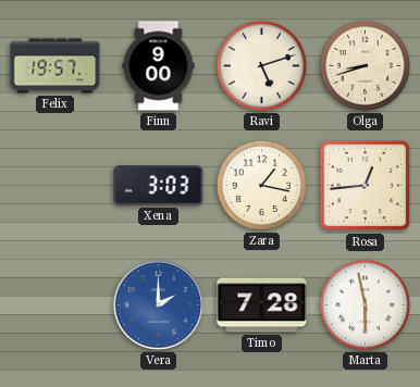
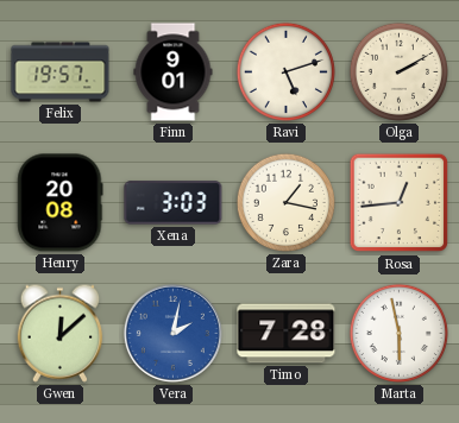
Finn: 9:00 -> 9:01 (174, 72)
Olga: 8:42 -> 2:10 (398, 71)
Henry: none -> 20:08 (61, 203)
Gwen: none -> 12:08 (61, 333)
Vera: 2:00 -> 2:02 (172, 333)
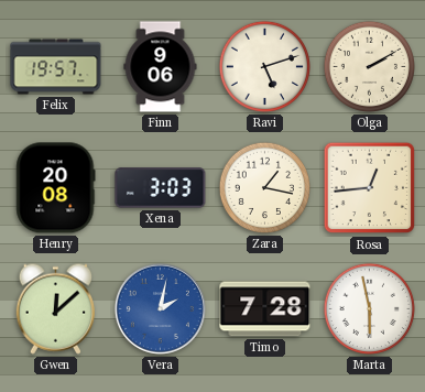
Finn: 9:01 -> 9:06 (161, 67)
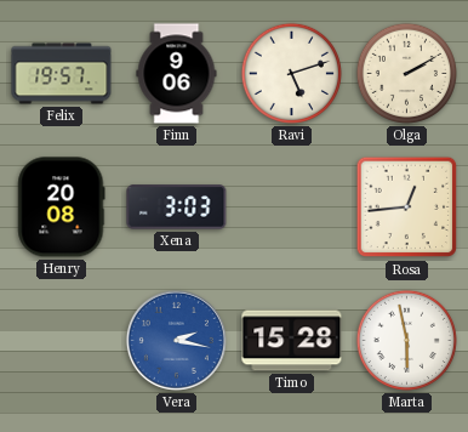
Zara: 1:17 -> none (264, 187)
Gwen: 12:08 -> none (56, 308)
Vera: 2:02 -> 2:17 (176, 340)
Timo: 7:28 -> 15:28 (292, 341)
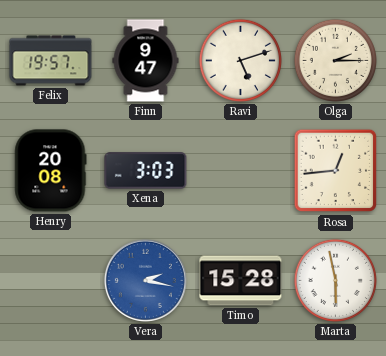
Finn: 9:06 -> 9:47 (146, 61)
Olga: 2:10 -> 2:15 (335, 60)
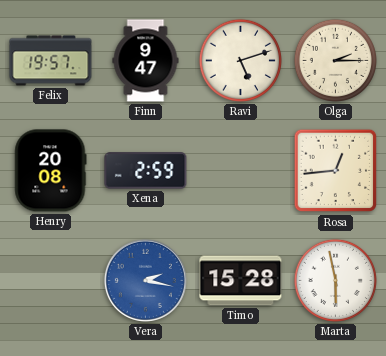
Xena: 3:03 -> 2:59 (146, 171)
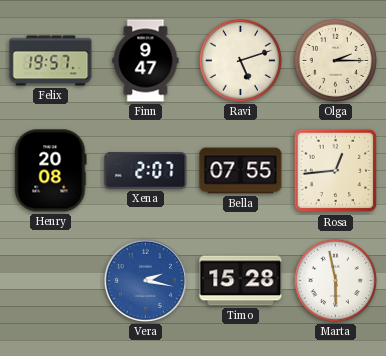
Xena: 2:59 -> 2:07 (146, 171)
Bella: none -> 07:55 (241, 171)
